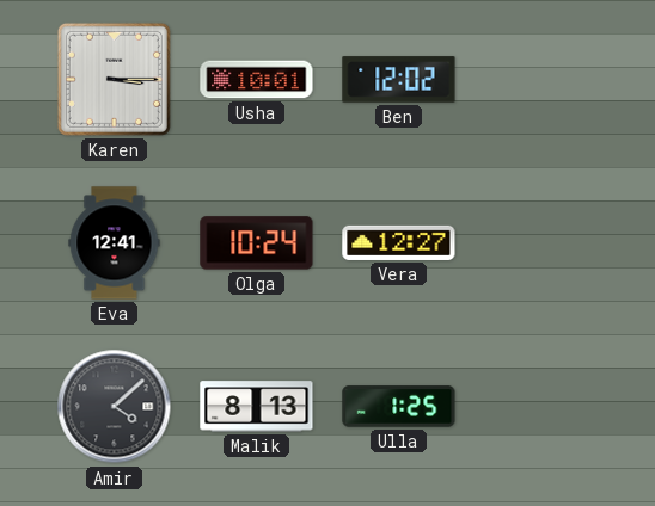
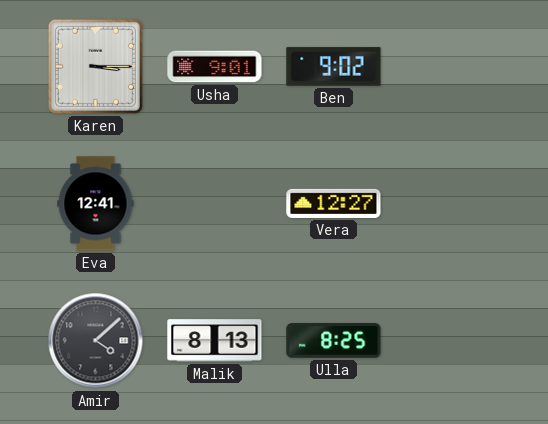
Usha: 10:01 -> 9:01 (215, 67)
Ben: 12:02 -> 9:02 (334, 67)
Olga: 10:24 -> none (257, 243)
Ulla: 1:25 -> 8:25 (334, 341)
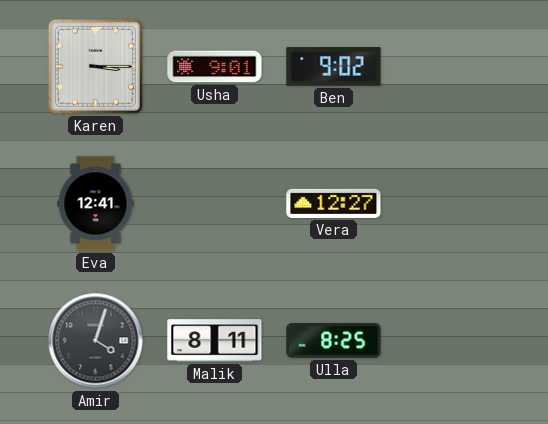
Amir: 4:08 -> 4:03 (96, 341)
Malik: 8:13 -> 8:11 (215, 341)
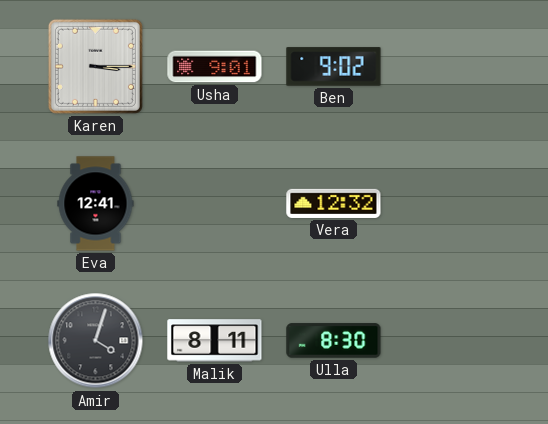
Vera: 12:27 -> 12:32 (334, 203)
Ulla: 8:25 -> 8:30 (334, 341)
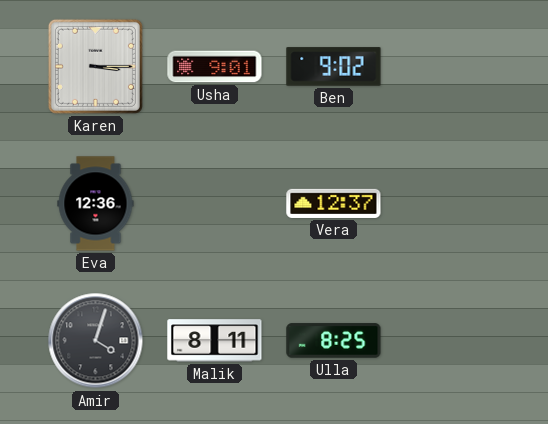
Eva: 12:41 -> 12:36 (96, 204)
Vera: 12:32 -> 12:37 (334, 203)
Ulla: 8:30 -> 8:25 (334, 341)
